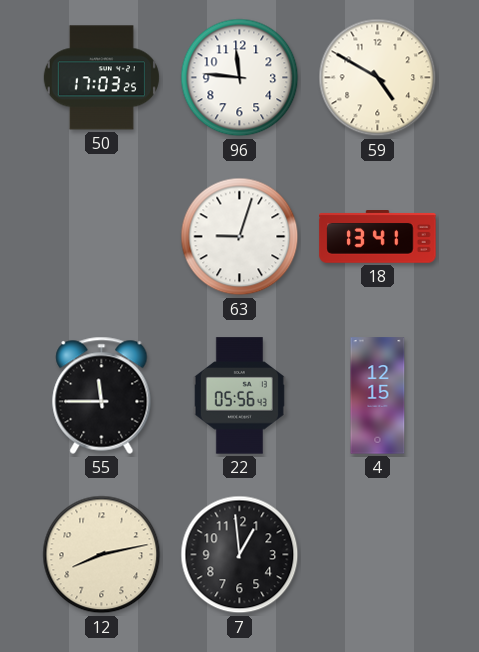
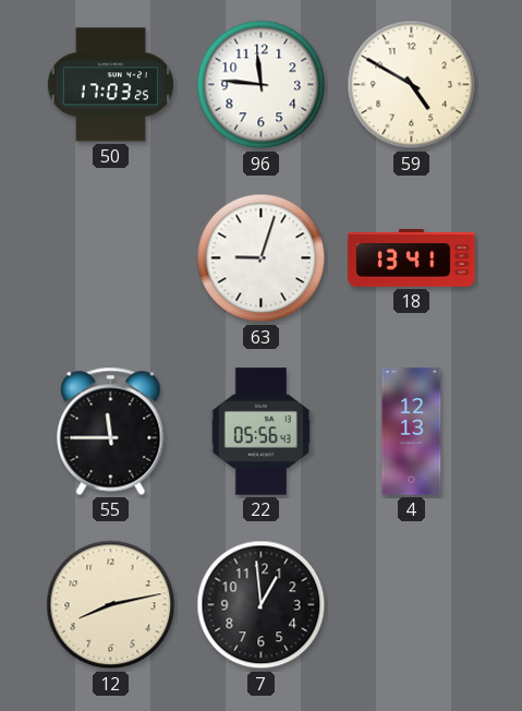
4: 12:15 -> 12:13 (412, 432)
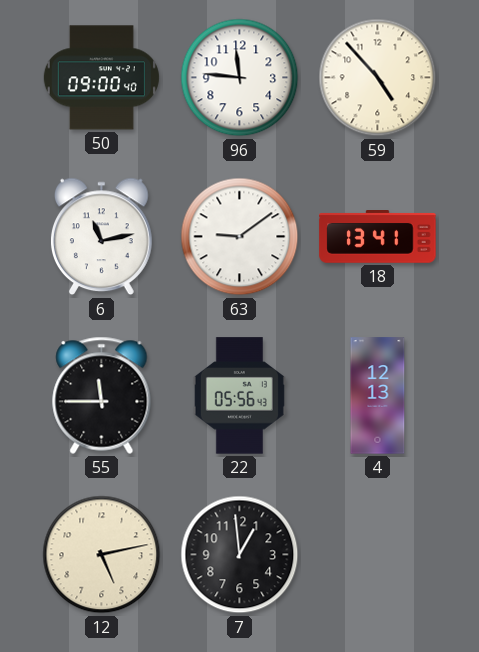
50: 17:03 -> 09:00 (101, 78)
59: 4:50 -> 4:53 (378, 78)
6: none -> 11:13 (102, 237)
63: 9:03 -> 9:09 (240, 237)
12: 8:13 -> 5:13 (102, 555)
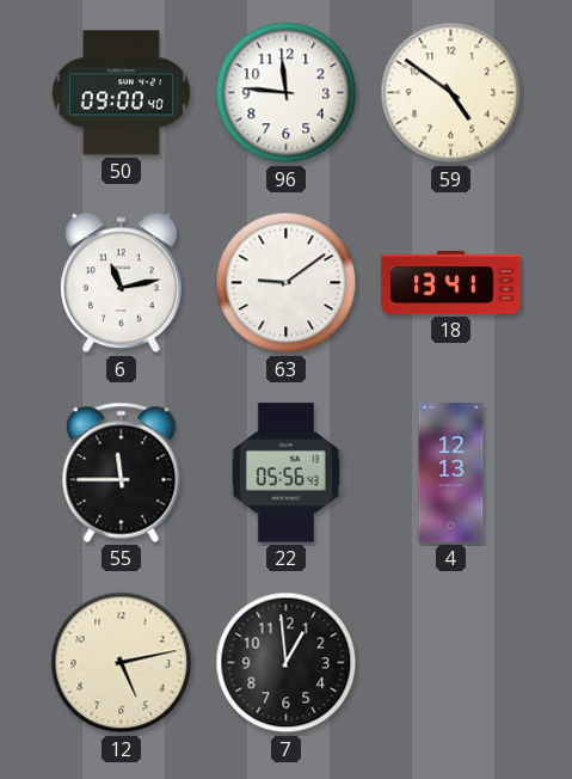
59: 4:53 -> 4:51 (451, 93)
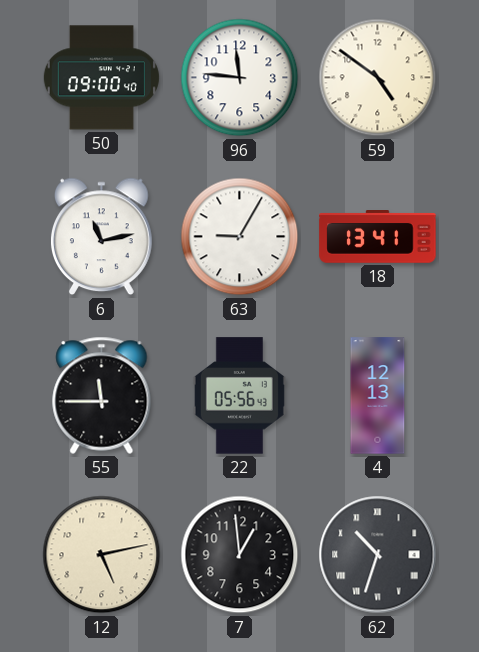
63: 9:09 -> 9:05 (240, 237)
62: none -> 10:33 (378, 555)
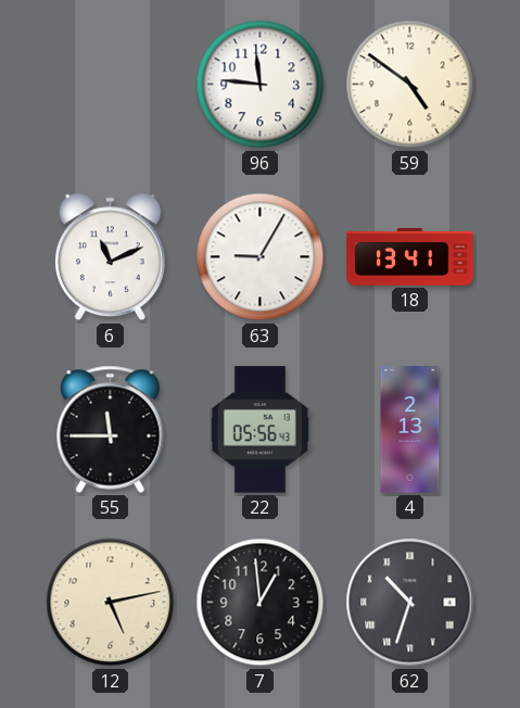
50: 09:00 -> none (101, 78)
6: 11:13 -> 11:11 (111, 257)
4: 12:13 -> 2:13 (410, 430)
